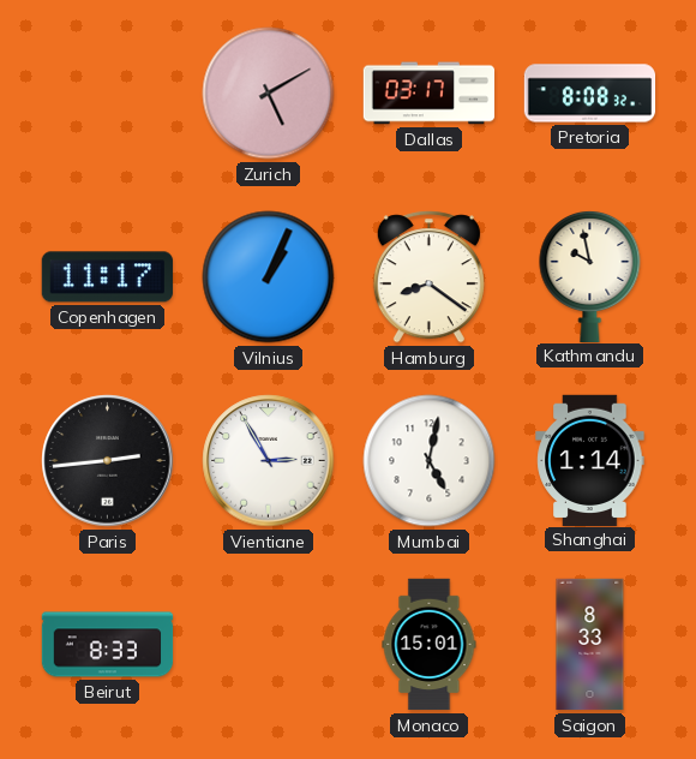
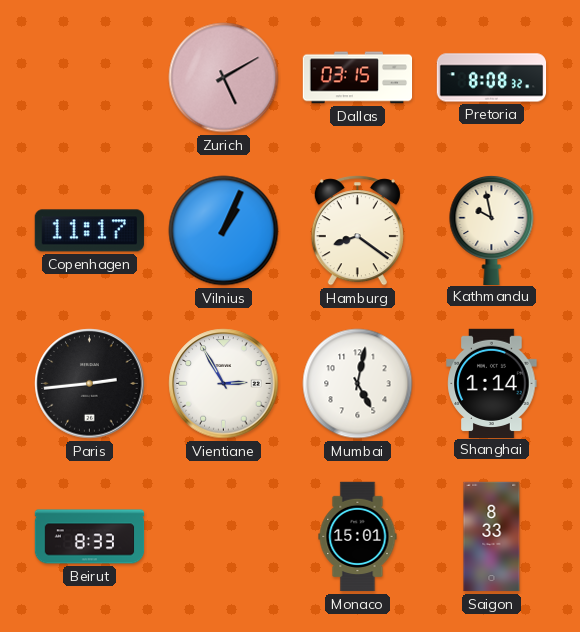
Dallas: 03:17 -> 03:15 (358, 78)
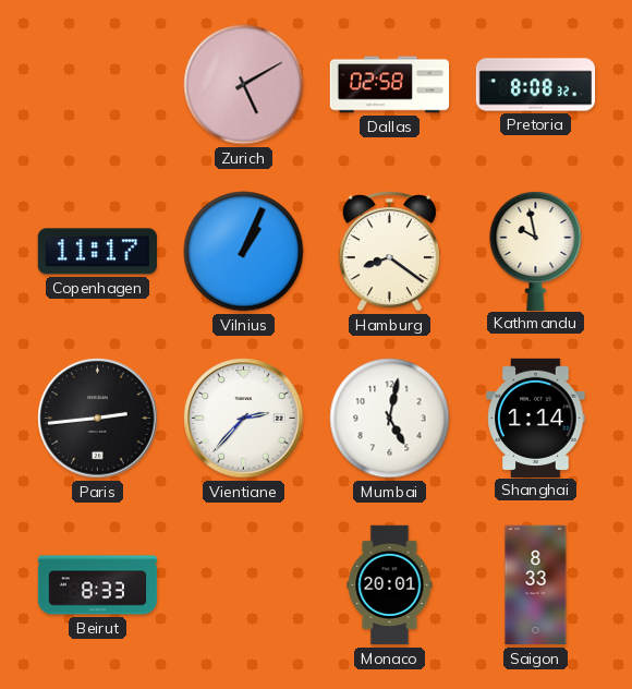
Dallas: 03:15 -> 02:58 (390, 85)
Vientiane: 2:55 -> 2:37 (244, 419)
Monaco: 15:01 -> 20:01 (390, 585)
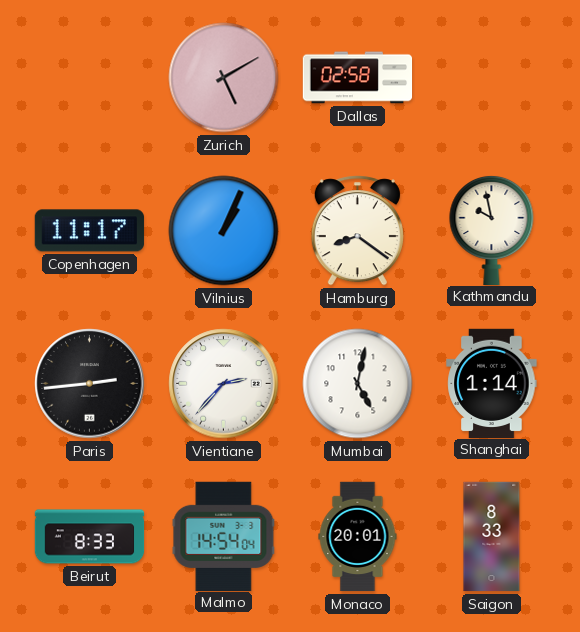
Pretoria: 8:08 -> none (536, 85)
Malmo: none -> 14:54 (224, 536)
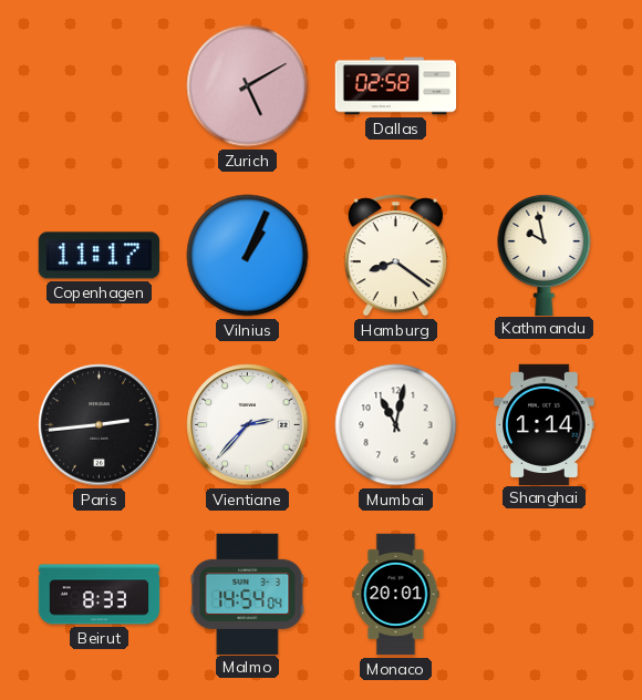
Mumbai: 5:02 -> 11:02 (396, 425)
Saigon: 8:33 -> none (492, 537)
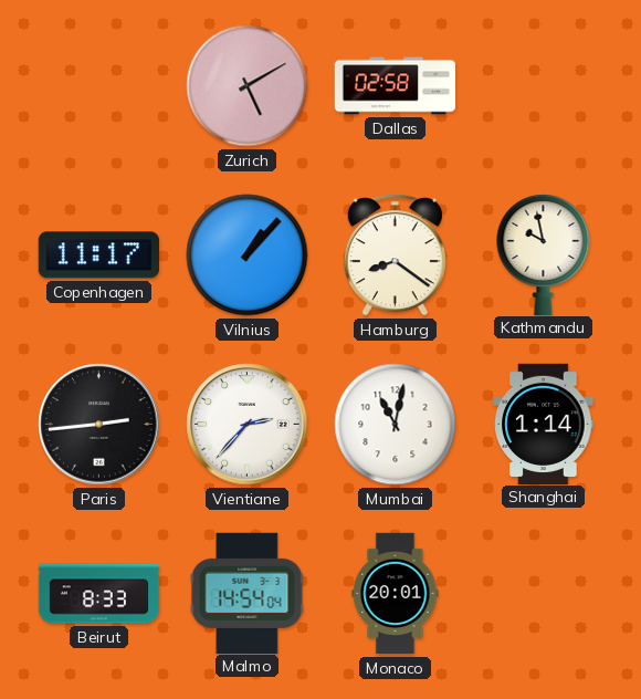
Vilnius: 1:04 -> 1:07 (248, 255)
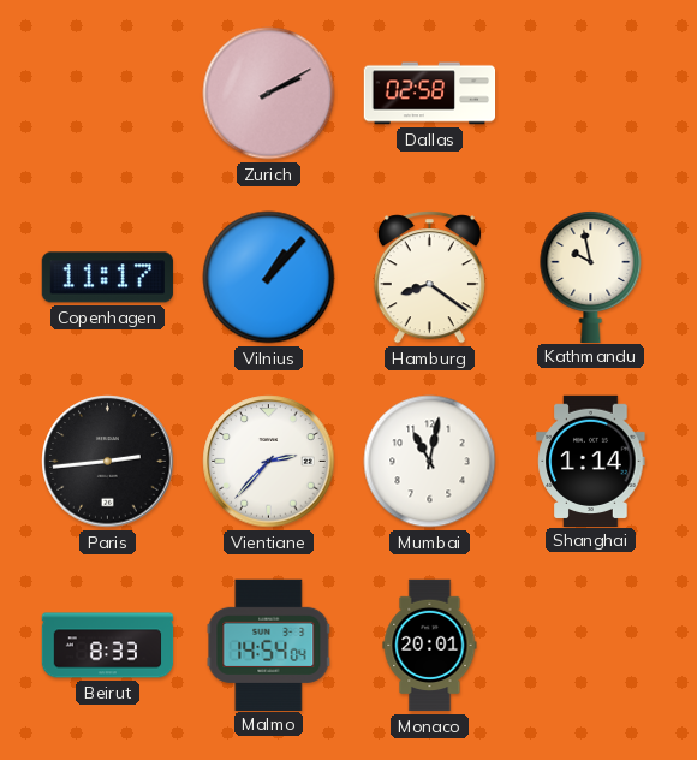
Zurich: 5:10 -> 2:10 (269, 94)
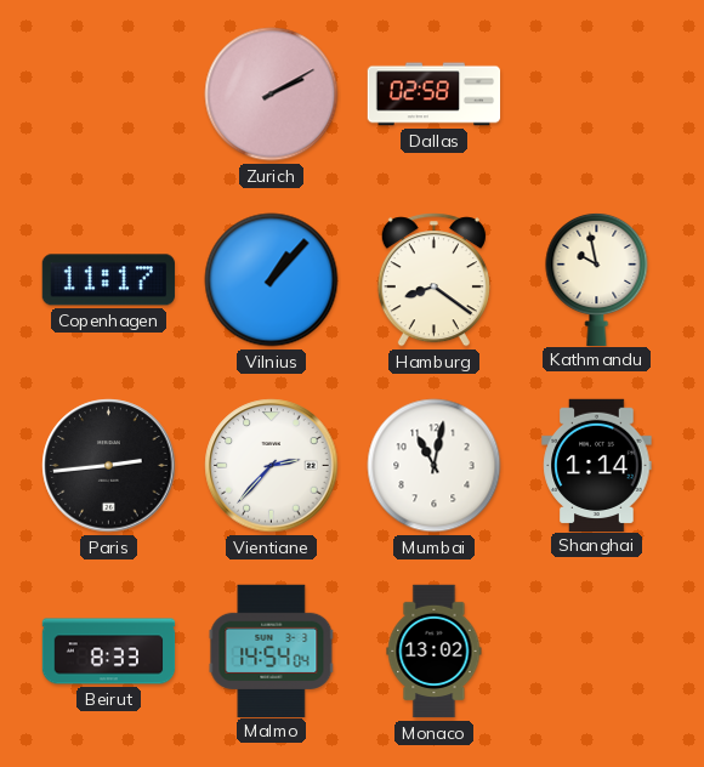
Monaco: 20:01 -> 13:02 (435, 652)
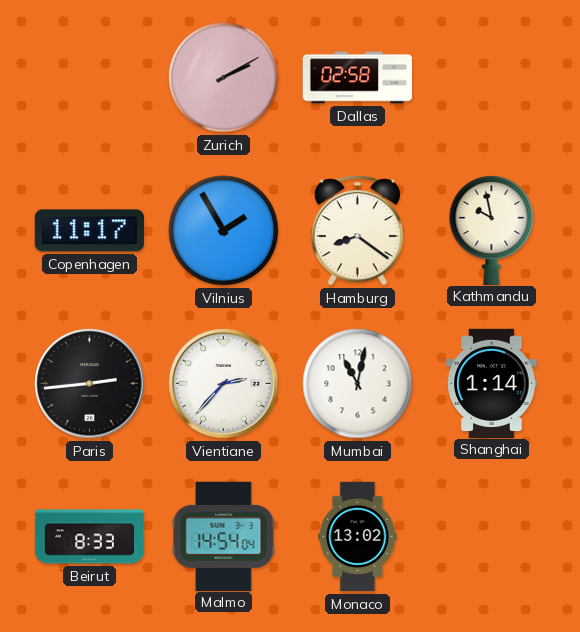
Vilnius: 1:07 -> 1:55 (224, 231)
